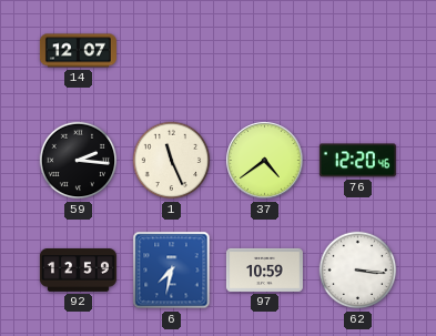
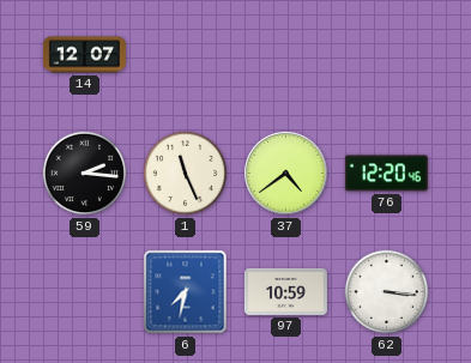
92: 12:59 -> none (78, 271)
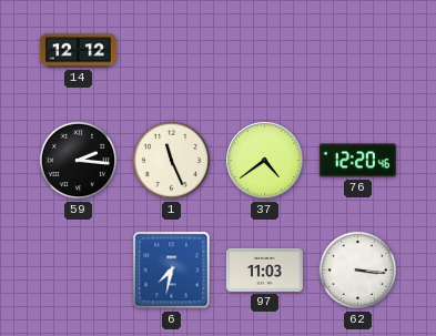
14: 12:07 -> 12:12 (78, 51)
97: 10:59 -> 11:03 (264, 269)
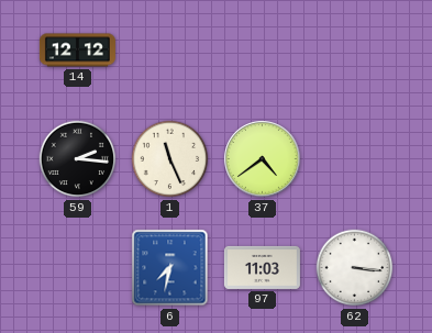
76: 12:20 -> none (357, 161)
